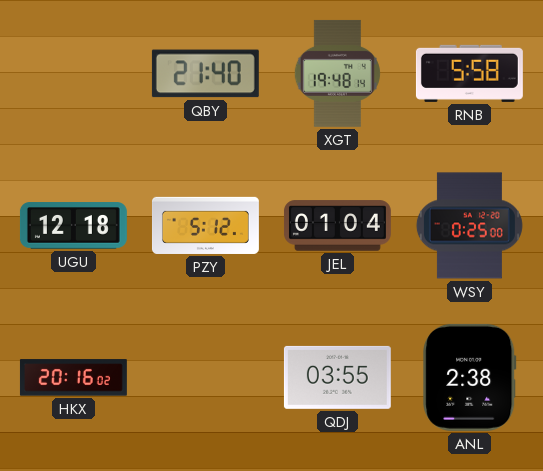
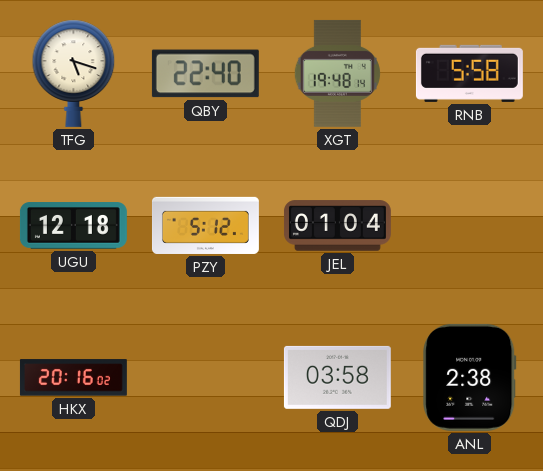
TFG: none -> 5:18 (74, 73)
QBY: 21:40 -> 22:40 (205, 74)
WSY: 0:25 -> none (469, 226)
QDJ: 03:55 -> 03:58 (337, 377)
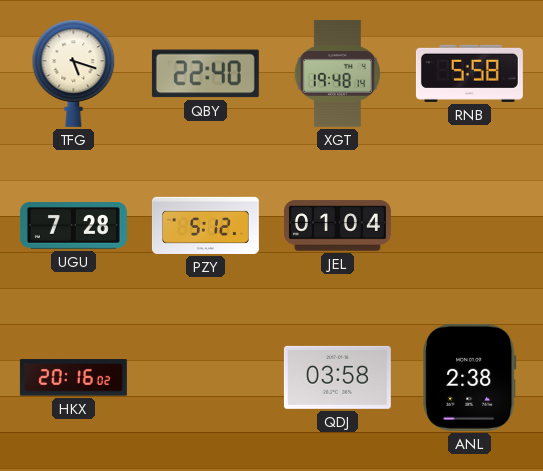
UGU: 12:18 -> 7:28 (73, 226)
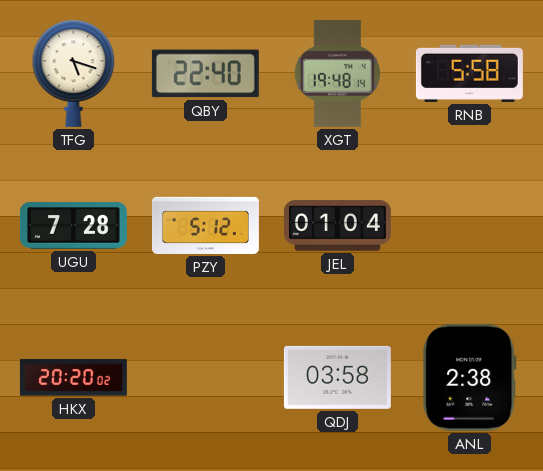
HKX: 20:16 -> 20:20 (73, 378)
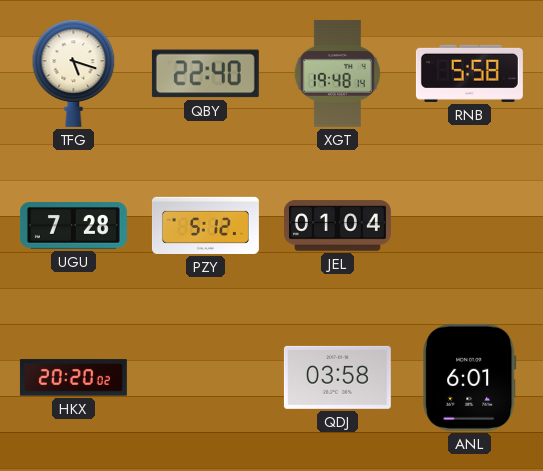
ANL: 2:38 -> 6:01 (470, 377)
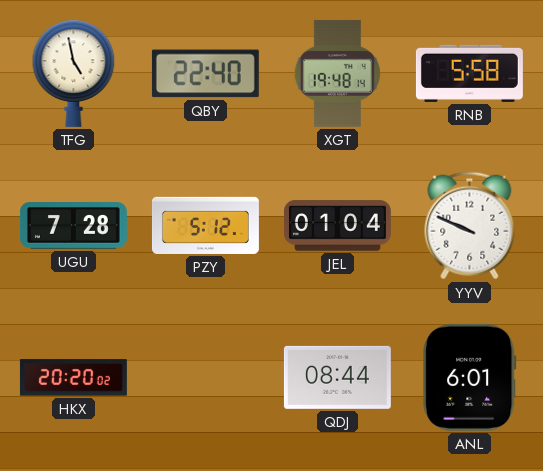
TFG: 5:18 -> 4:58 (74, 73)
YYV: none -> 9:49 (470, 226)
QDJ: 03:58 -> 08:44 (337, 377)
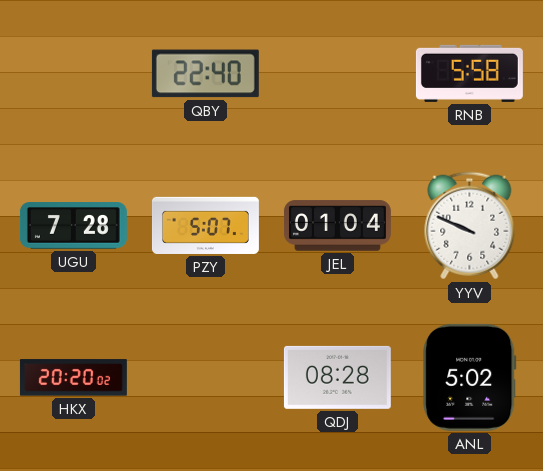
TFG: 4:58 -> none (74, 73)
XGT: 19:48 -> none (337, 73)
PZY: 5:12 -> 5:07 (205, 225)
QDJ: 08:44 -> 08:28 (337, 377)
ANL: 6:01 -> 5:02 (470, 377)
